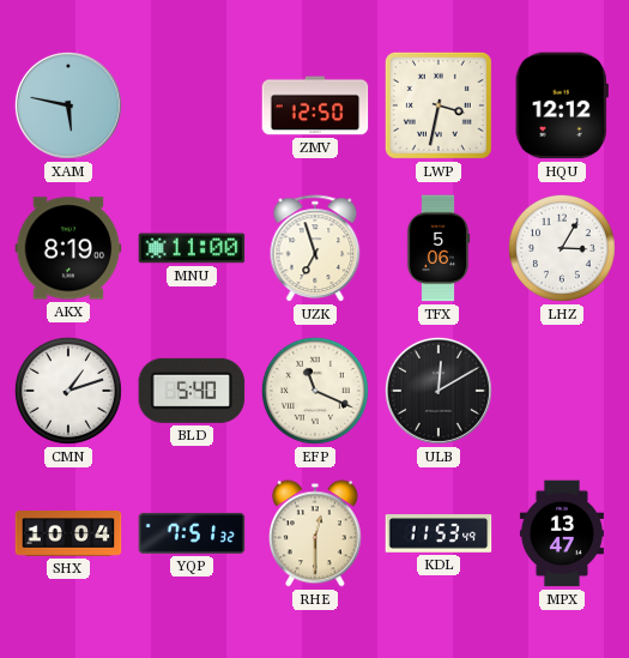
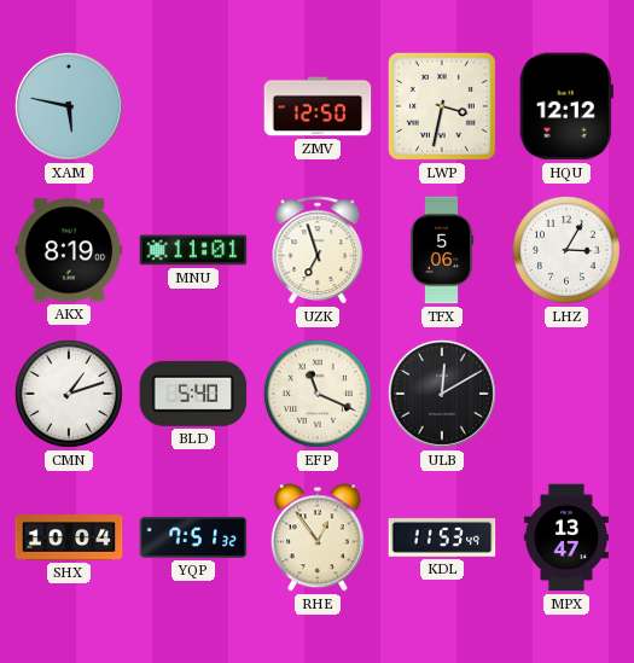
MNU: 11:00 -> 11:01 (193, 250)
RHE: 12:30 -> 12:54 (318, 537)
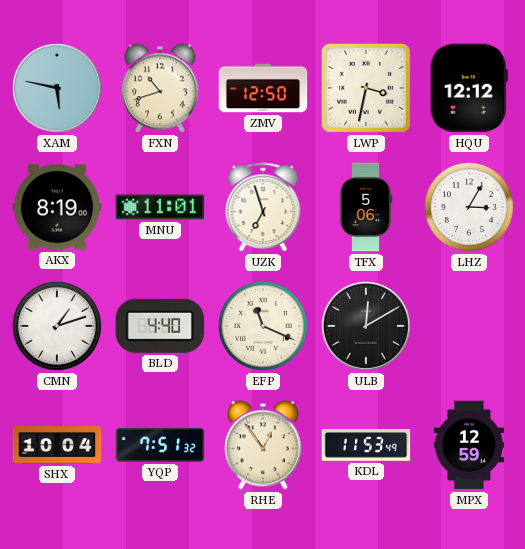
FXN: none -> 10:42 (160, 88)
BLD: 5:40 -> 4:40 (160, 326)
MPX: 13:47 -> 12:59 (469, 445)
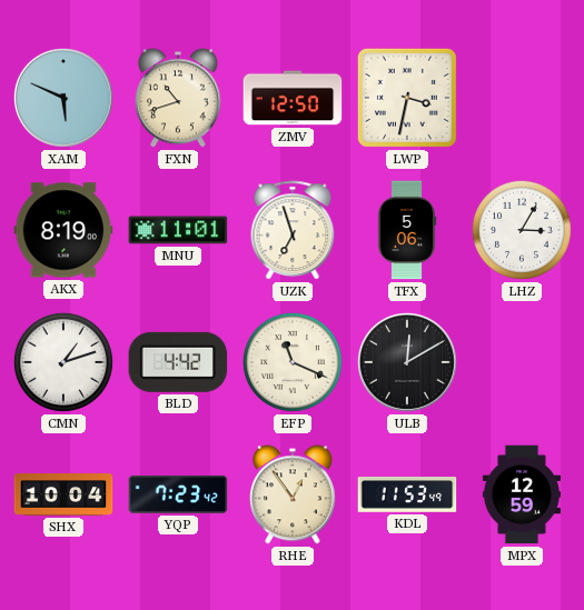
XAM: 5:47 -> 5:49 (63, 98)
HQU: 12:12 -> none (469, 88)
BLD: 4:40 -> 4:42 (178, 362)
YQP: 7:51 -> 7:23 (178, 494)
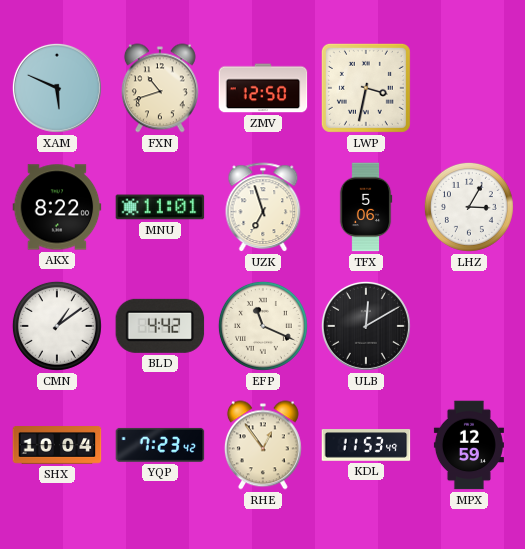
AKX: 8:19 -> 8:22 (57, 207)
CMN: 1:12 -> 1:09 (57, 326)
